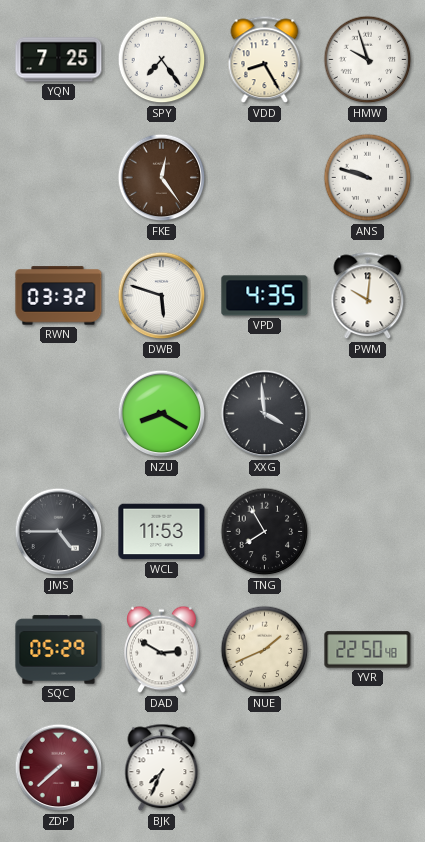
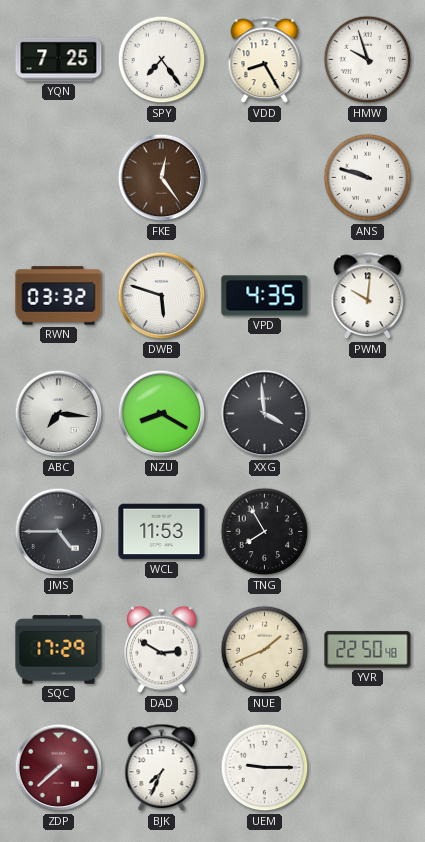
ABC: none -> 7:16 (59, 414)
SQC: 05:29 -> 17:29 (59, 650)
UEM: none -> 9:15 (265, 768)
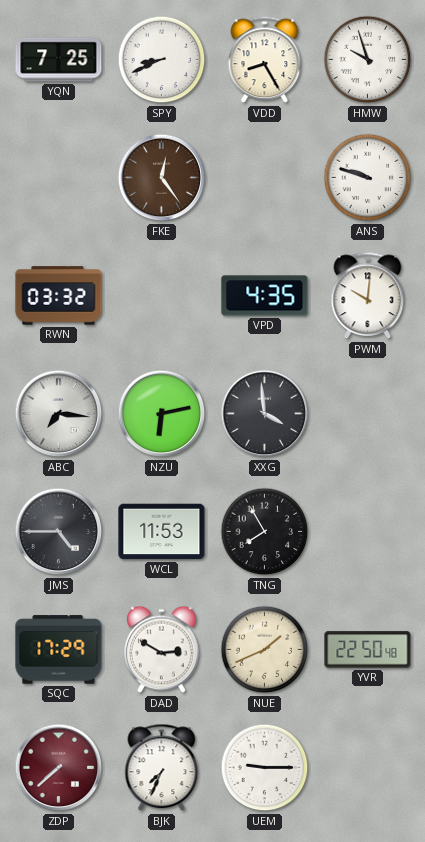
SPY: 7:24 -> 8:41 (162, 60)
DWB: 5:48 -> none (162, 296)
NZU: 8:20 -> 6:13 (162, 414)
